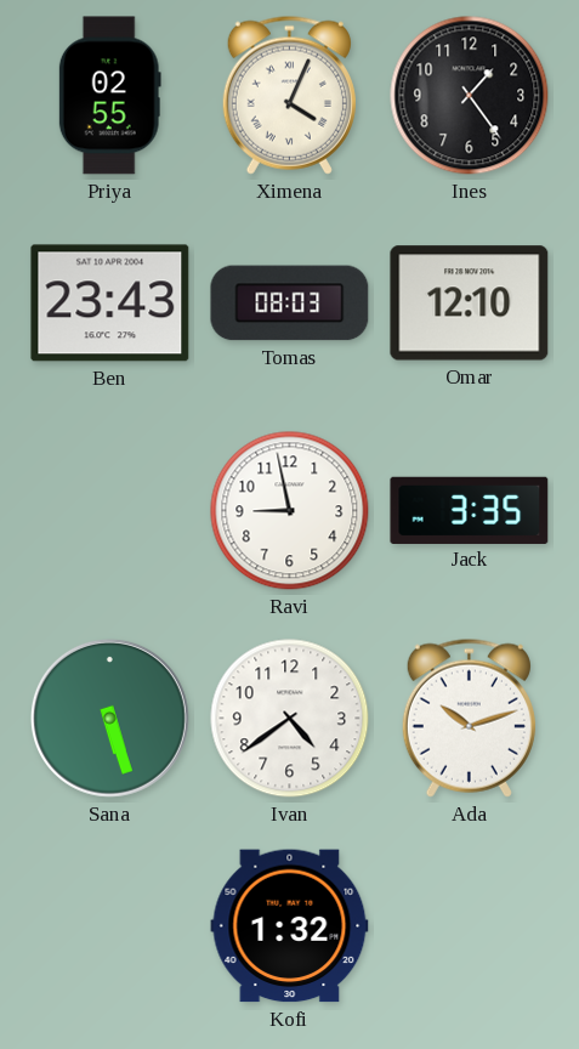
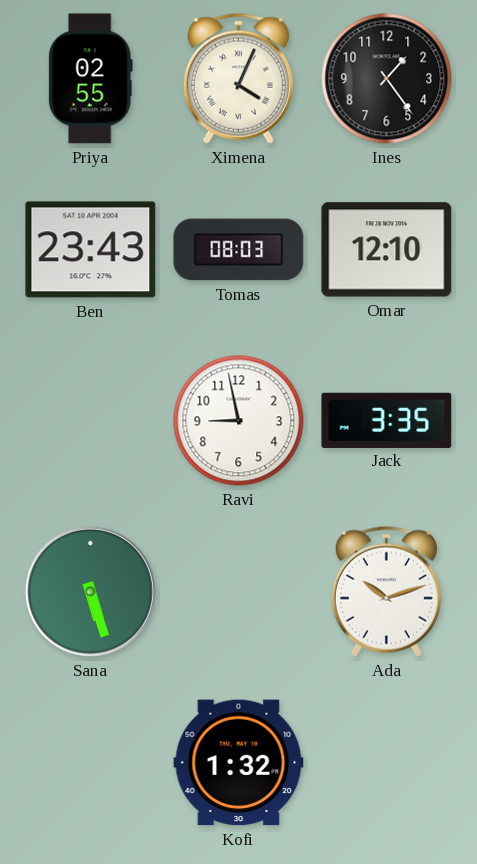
Ivan: 4:39 -> none (290, 719)
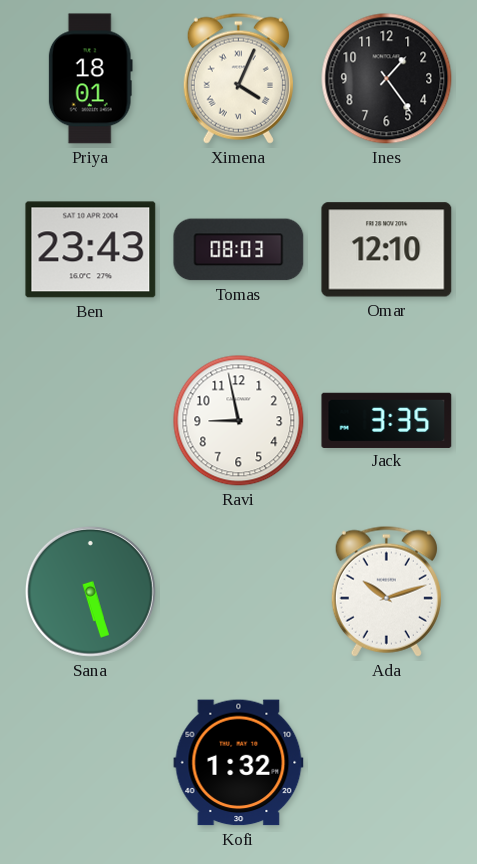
Priya: 02:55 -> 18:01 (90, 79)
